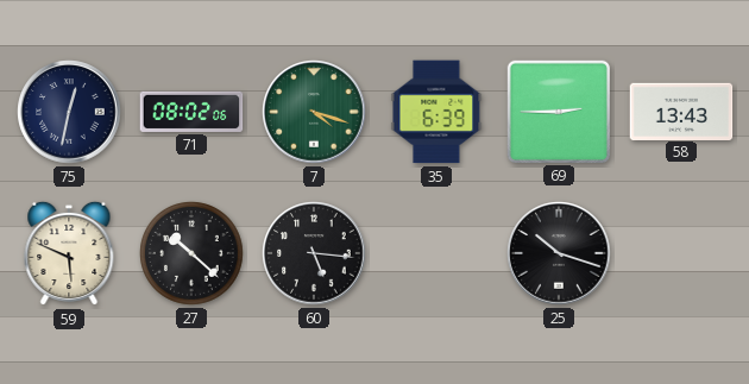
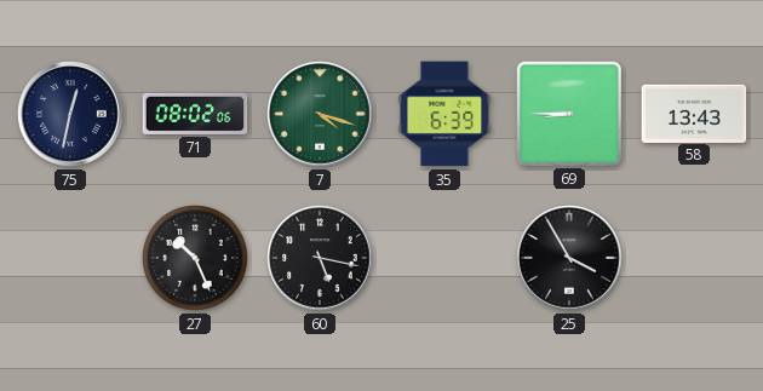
69: 2:45 -> 8:45 (568, 113)
59: 5:49 -> none (69, 253)
27: 10:22 -> 10:26 (195, 258)
60: 5:16 -> 5:17 (320, 258)
25: 10:18 -> 3:55 (569, 258)
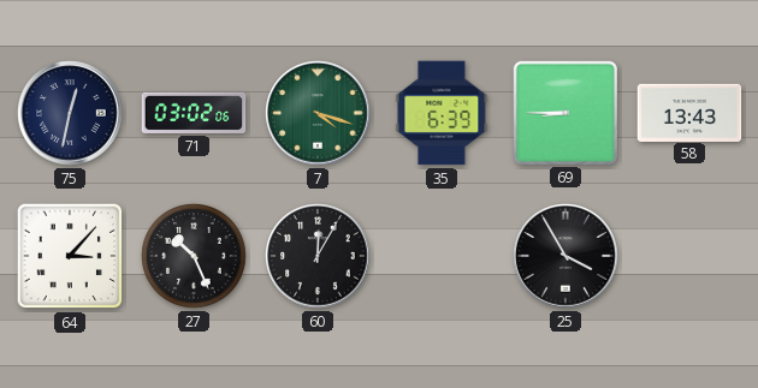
71: 08:02 -> 03:02 (194, 113)
64: none -> 3:07 (70, 256)
60: 5:17 -> 12:05 (318, 256)
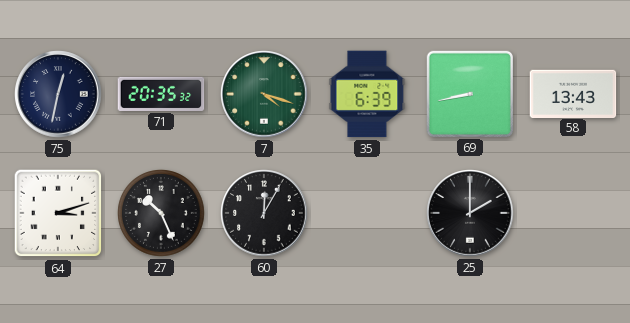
71: 03:02 -> 20:35 (161, 94)
69: 8:45 -> 8:43 (469, 93)
64: 3:07 -> 3:12 (58, 213)
25: 3:55 -> 2:00 (470, 213)
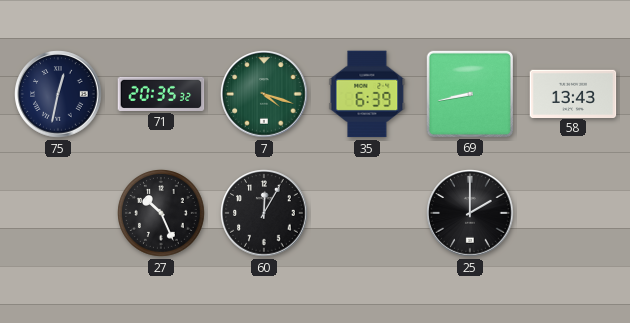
64: 3:12 -> none (58, 213)
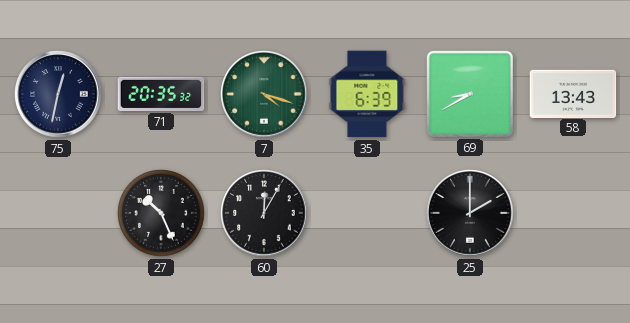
69: 8:43 -> 8:40 (469, 93)
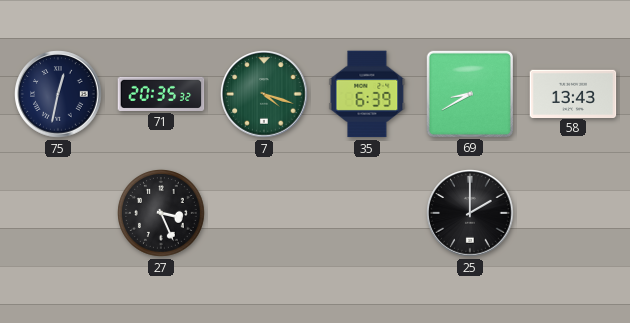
27: 10:26 -> 3:26 (161, 213)
60: 12:05 -> none (264, 213)
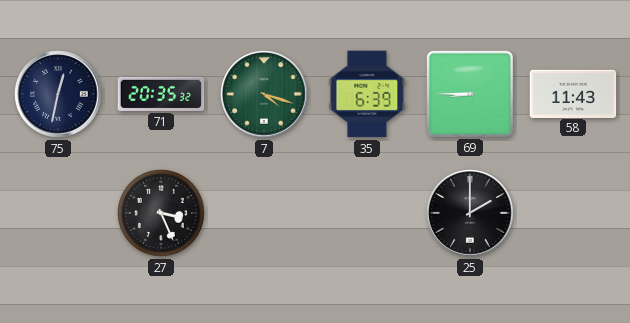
69: 8:40 -> 8:45 (469, 93)
58: 13:43 -> 11:43 (573, 93)
